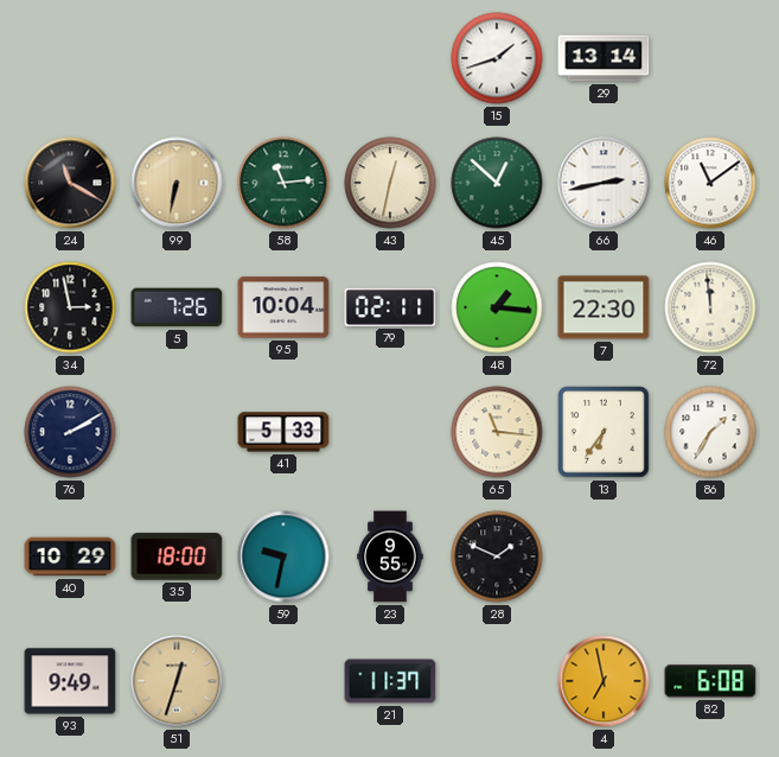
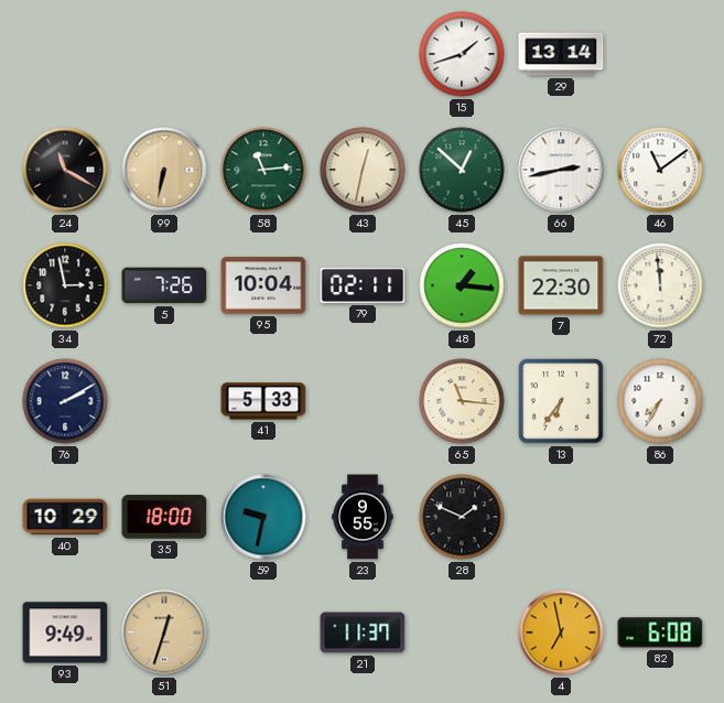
86: 1:35 -> 7:35 (660, 401)
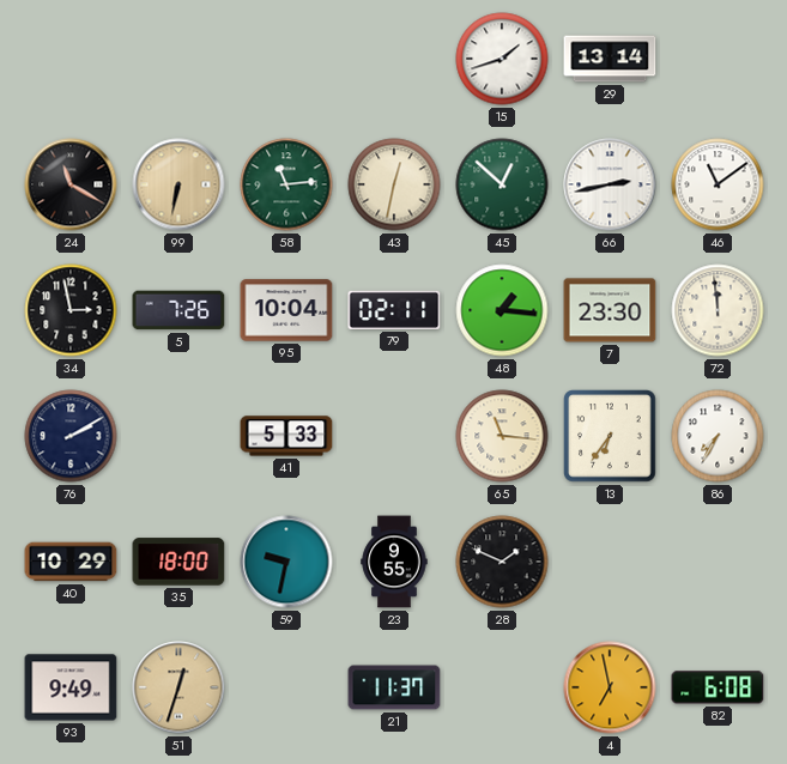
7: 22:30 -> 23:30 (610, 310)
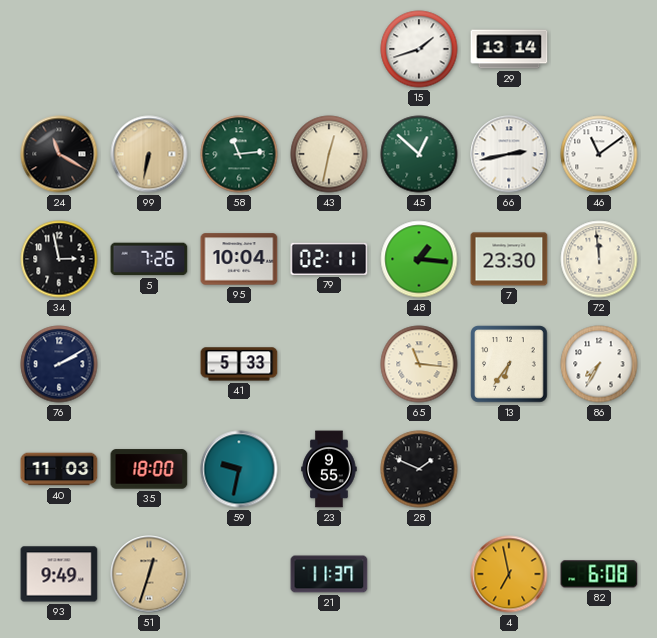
40: 10:29 -> 11:03 (59, 469)
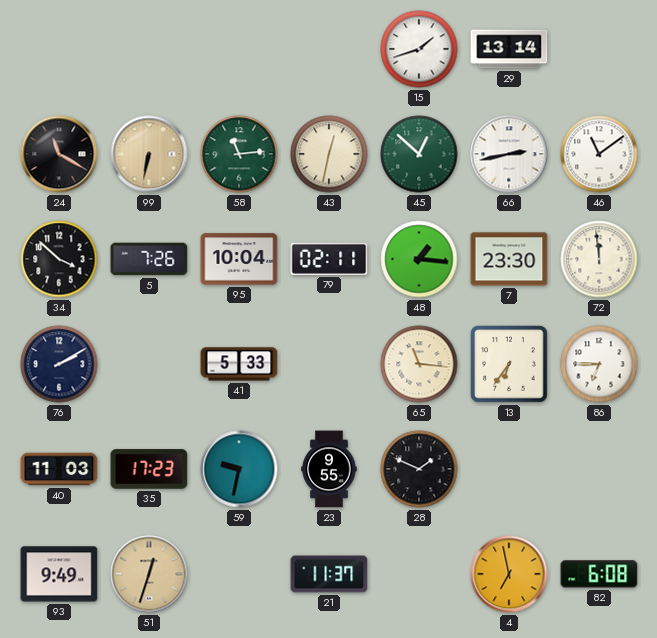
34: 2:58 -> 3:52 (59, 259)
86: 7:35 -> 6:45 (599, 364)
35: 18:00 -> 17:23 (149, 469)
